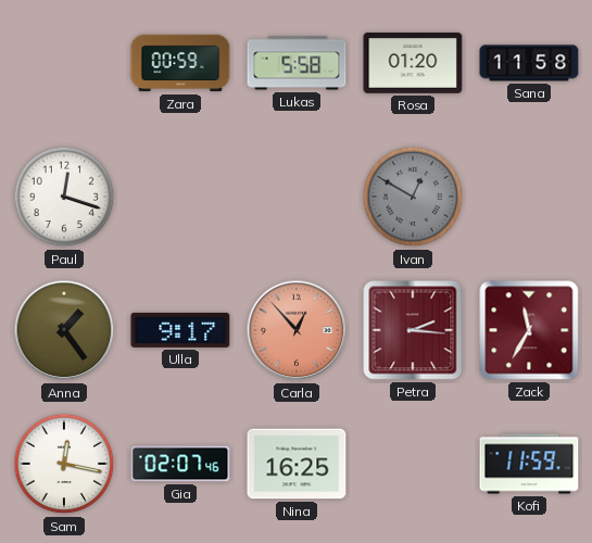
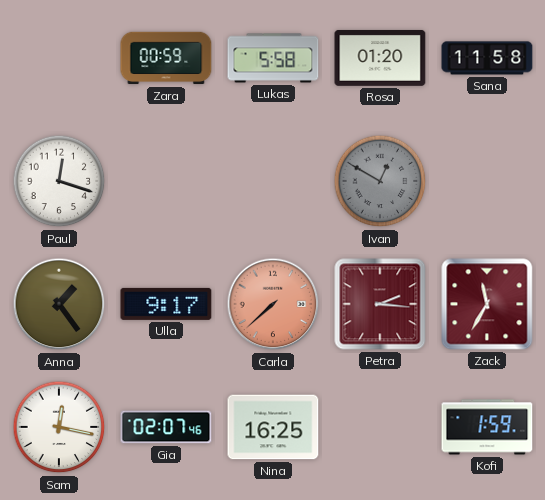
Carla: 12:53 -> 7:38 (273, 304)
Kofi: 11:59 -> 1:59 (487, 427)
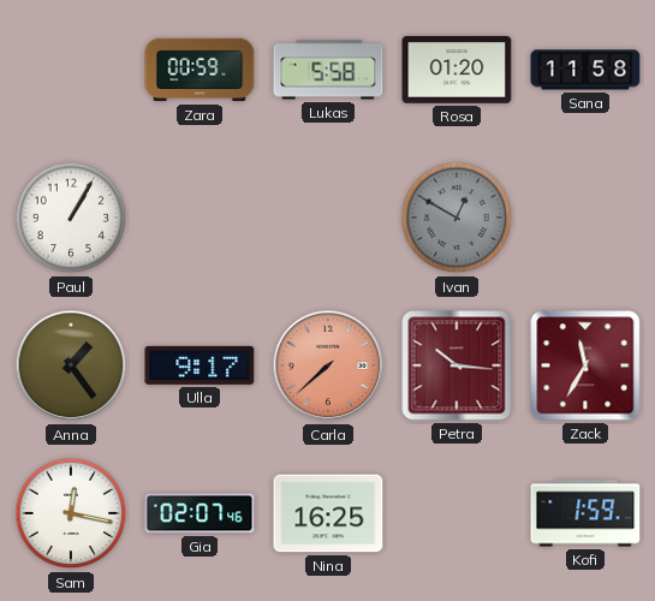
Paul: 12:18 -> 1:05 (71, 218)
Petra: 2:16 -> 10:16 (457, 365)
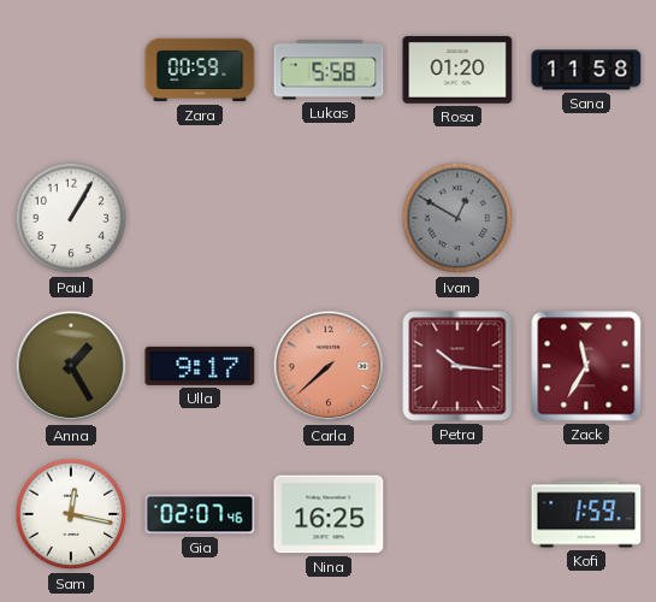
Anna: 1:24 -> 1:25 (71, 366)
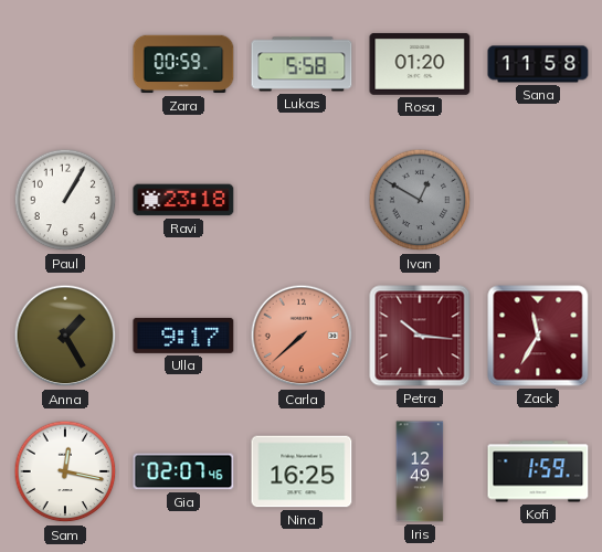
Ravi: none -> 23:18 (183, 200)
Iris: none -> 12:49 (420, 471)
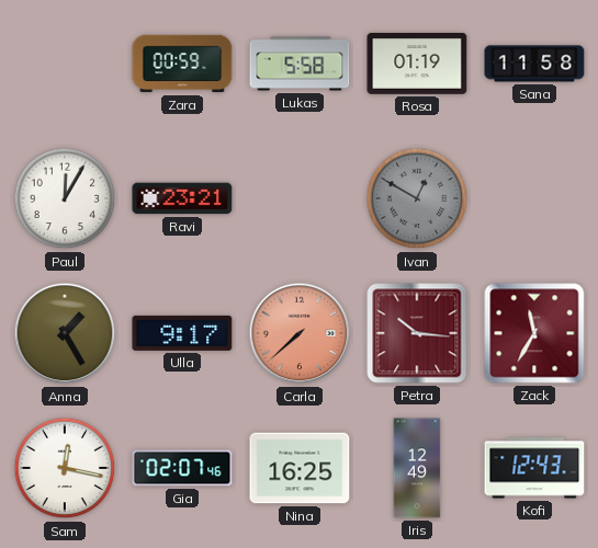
Rosa: 01:20 -> 01:19 (417, 64)
Paul: 1:05 -> 12:05 (65, 198)
Ravi: 23:18 -> 23:21 (182, 198)
Kofi: 1:59 -> 12:43 (534, 468)
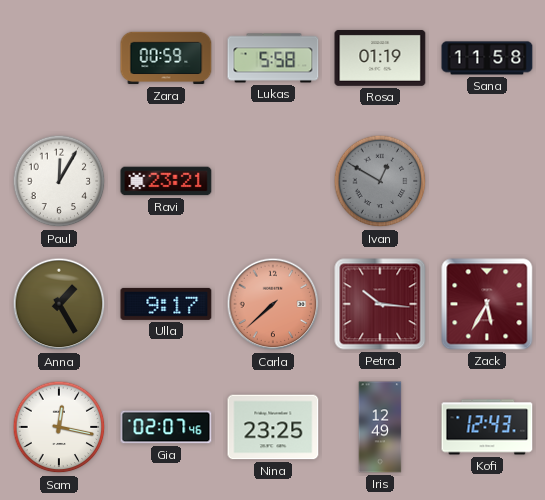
Zack: 11:35 -> 5:35 (487, 304)
Nina: 16:25 -> 23:25 (273, 427)
